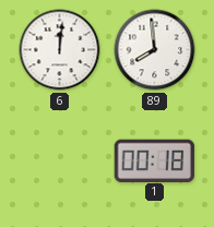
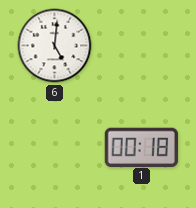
6: 12:01 -> 5:01 (55, 46)
89: 7:59 -> none (155, 50)
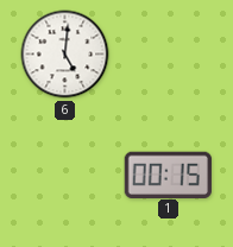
1: 00:18 -> 00:15 (168, 175)
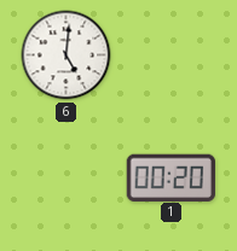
1: 00:15 -> 00:20 (170, 177)
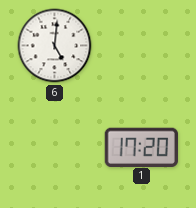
1: 00:20 -> 17:20 (141, 147)
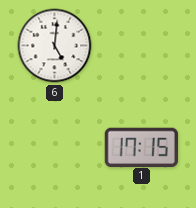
1: 17:20 -> 17:15 (141, 147)
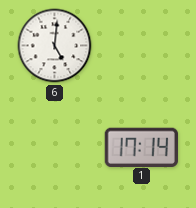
1: 17:15 -> 17:14 (141, 147)
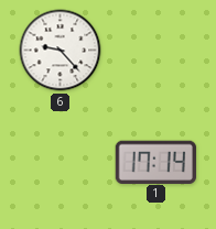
6: 5:01 -> 9:23 (61, 51)
